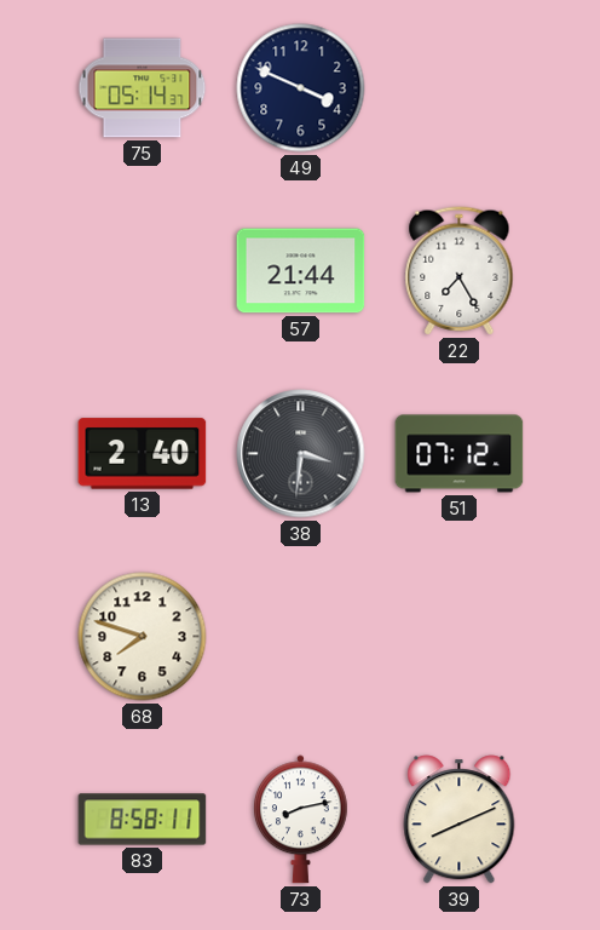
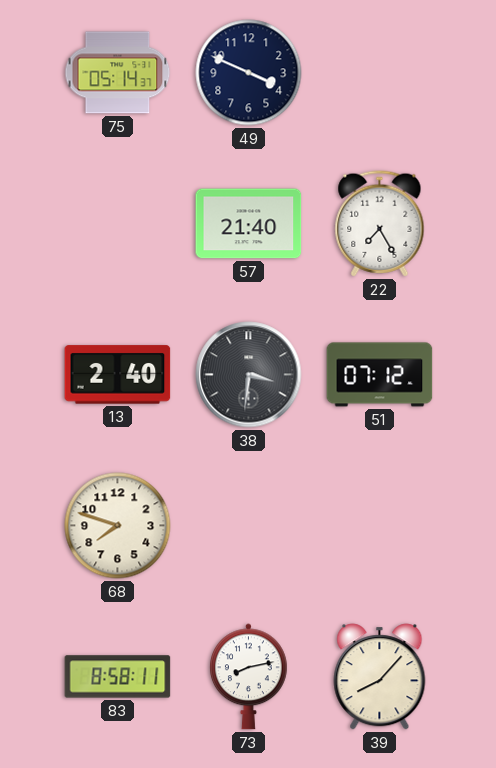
57: 21:44 -> 21:40 (249, 224)
39: 8:11 -> 8:07 (380, 677)
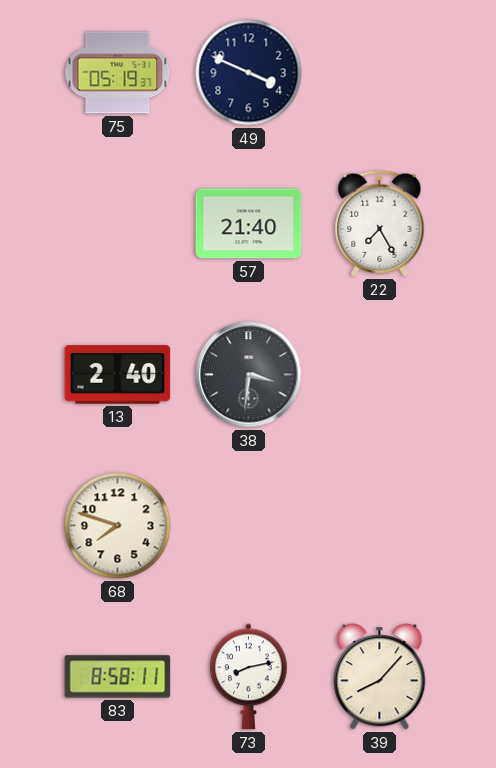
75: 05:14 -> 05:19 (118, 73)
51: 07:12 -> none (380, 375)
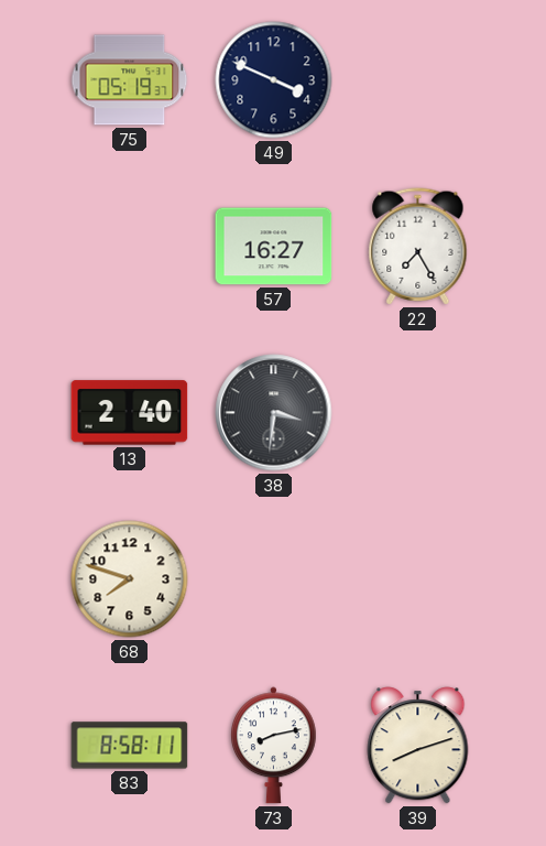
57: 21:40 -> 16:27 (274, 247)
39: 8:07 -> 8:12 (418, 746)
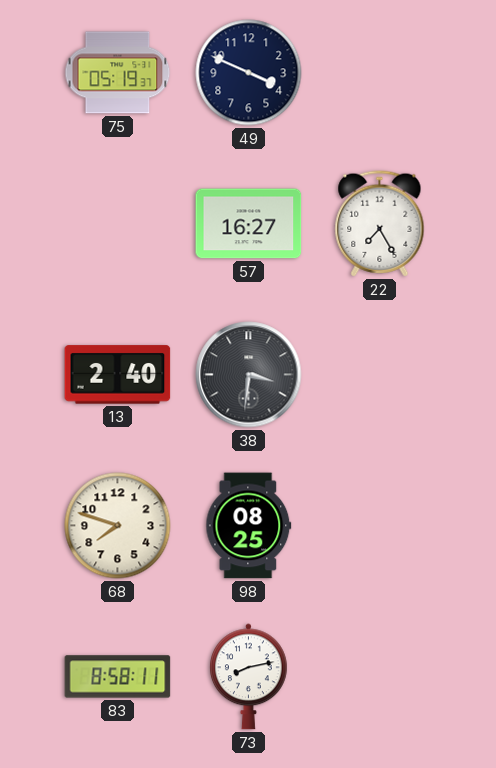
98: none -> 08:25 (249, 526)
39: 8:12 -> none (418, 746)
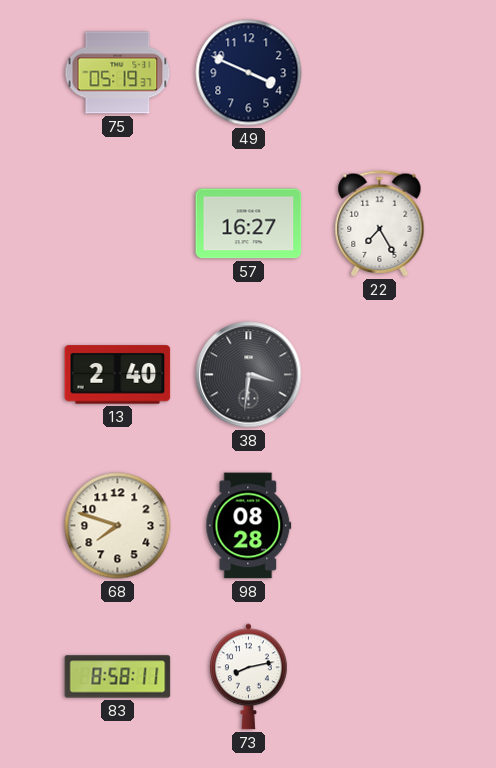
98: 08:25 -> 08:28 (249, 526)
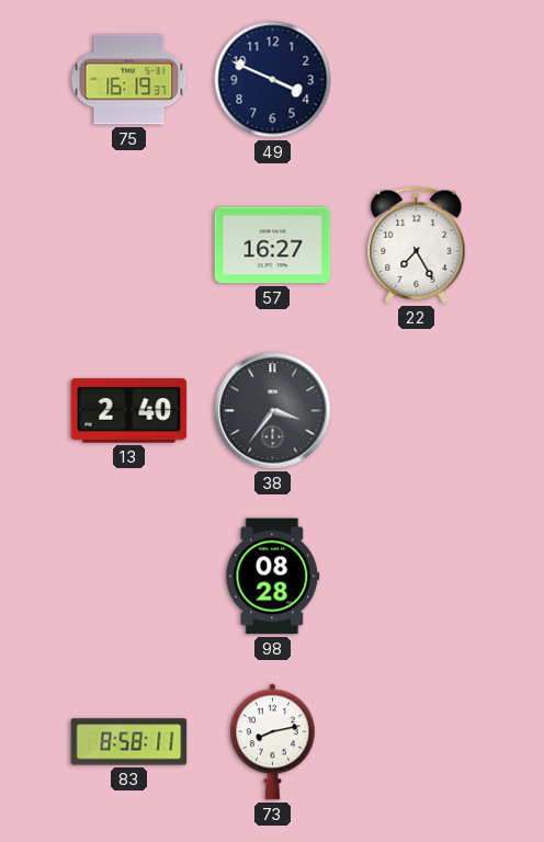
75: 05:19 -> 16:19 (129, 80)
38: 3:31 -> 3:36 (273, 411)
68: 7:48 -> none (118, 526)
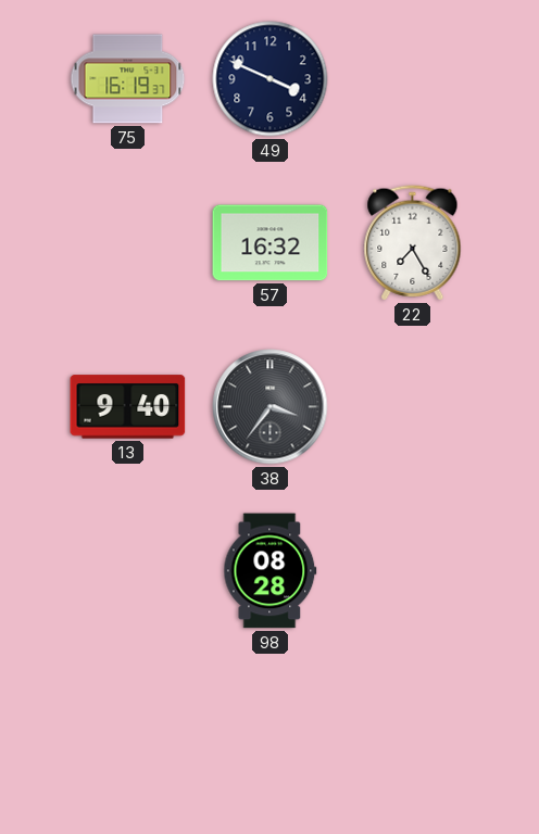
57: 16:27 -> 16:32 (271, 243)
13: 2:40 -> 9:40 (128, 407)
83: 8:58 -> none (129, 742)
73: 8:13 -> none (272, 742)
